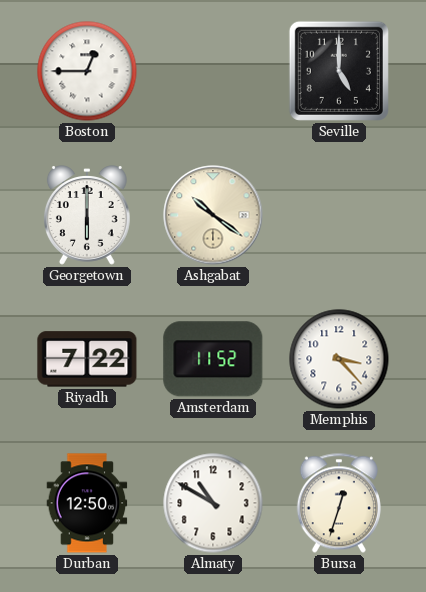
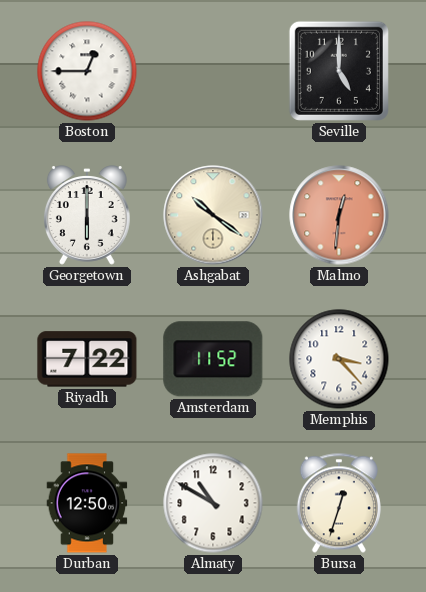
Malmo: none -> 12:31 (339, 215)
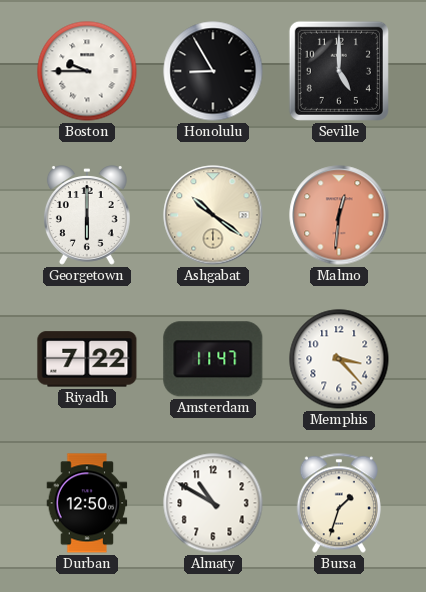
Boston: 12:45 -> 9:45 (87, 71)
Honolulu: none -> 8:55 (213, 71)
Amsterdam: 11:52 -> 11:47 (213, 359)
Bursa: 12:33 -> 1:33 (339, 503)
